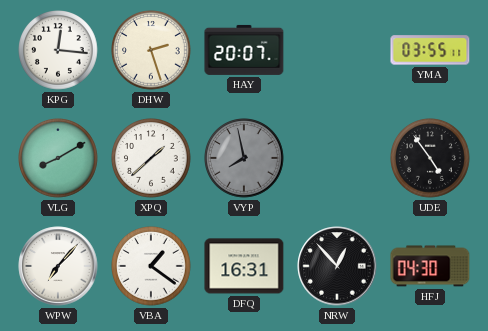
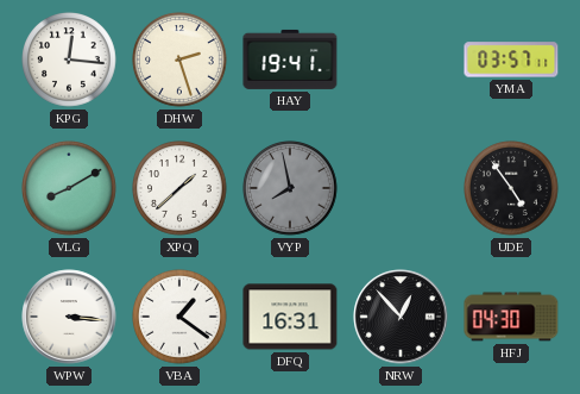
HAY: 20:07 -> 19:41 (290, 60)
YMA: 03:55 -> 03:57 (511, 60)
WPW: 7:07 -> 3:16 (69, 317)
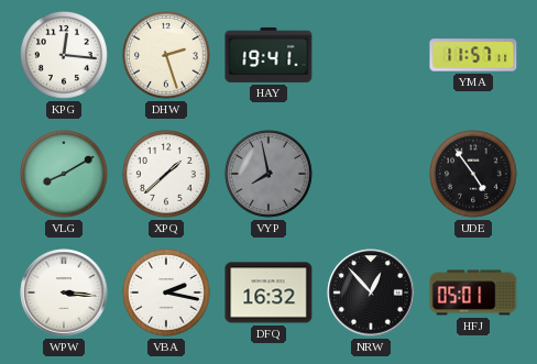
YMA: 03:57 -> 11:57 (473, 55)
VBA: 1:21 -> 2:17 (167, 294)
DFQ: 16:31 -> 16:32 (268, 293)
HFJ: 04:30 -> 05:01 (473, 293)
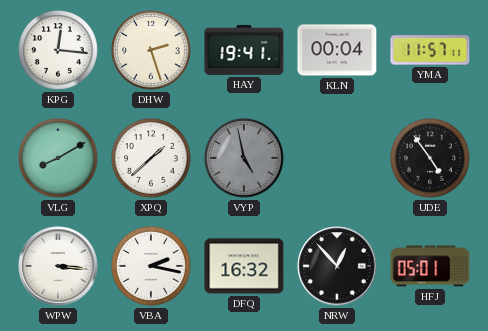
KLN: none -> 00:04 (337, 50)
VYP: 7:58 -> 4:58 (245, 159)
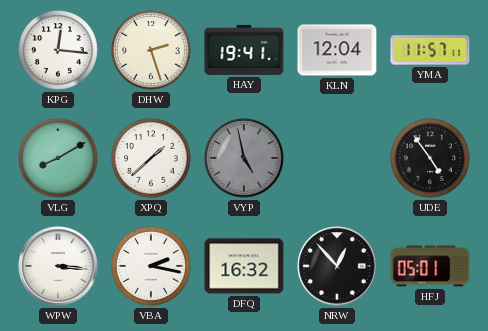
KLN: 00:04 -> 12:04 (337, 50)
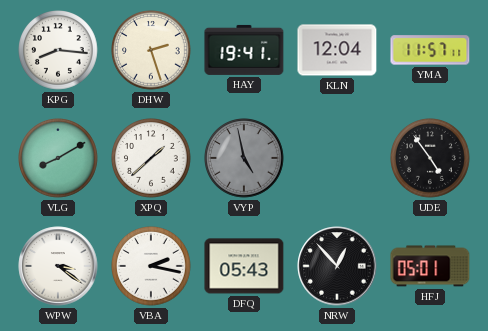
KPG: 12:16 -> 8:16 (59, 51)
WPW: 3:16 -> 3:21 (58, 266)
DFQ: 16:32 -> 05:43 (244, 266)
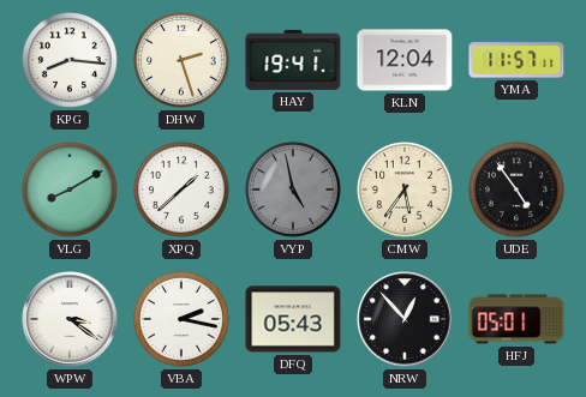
CMW: none -> 5:36 (406, 191)
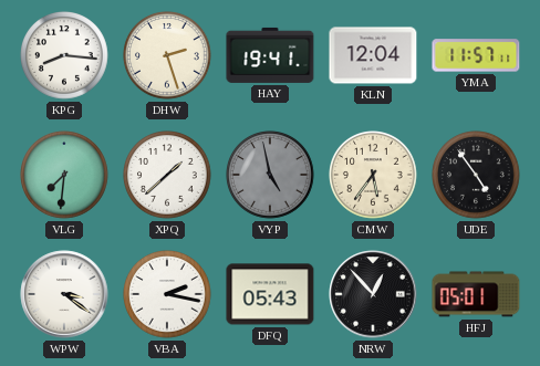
VLG: 8:10 -> 7:31 (65, 176)
